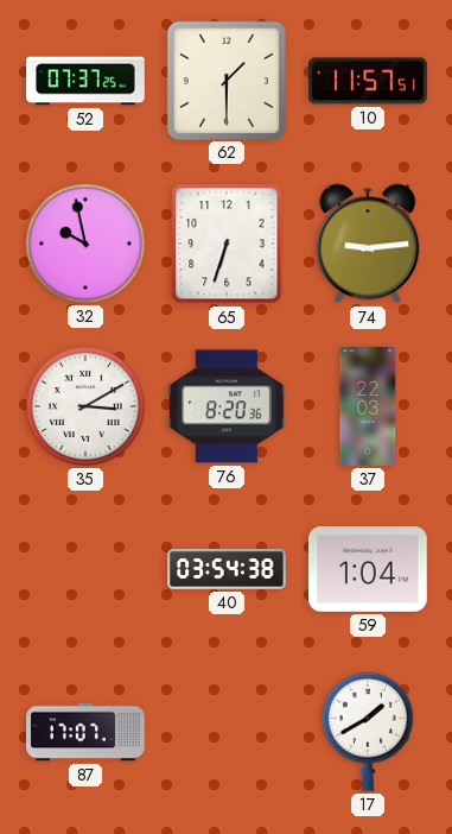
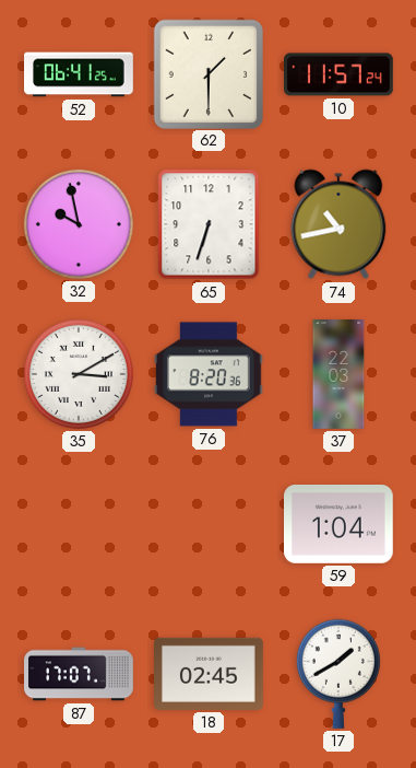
52: 07:37 -> 06:41 (79, 74)
10: 11:57:51 -> 11:57:24 (340, 74)
74: 9:14 -> 10:43 (338, 224)
40: 03:54 -> none (227, 569)
18: none -> 02:45 (210, 674)
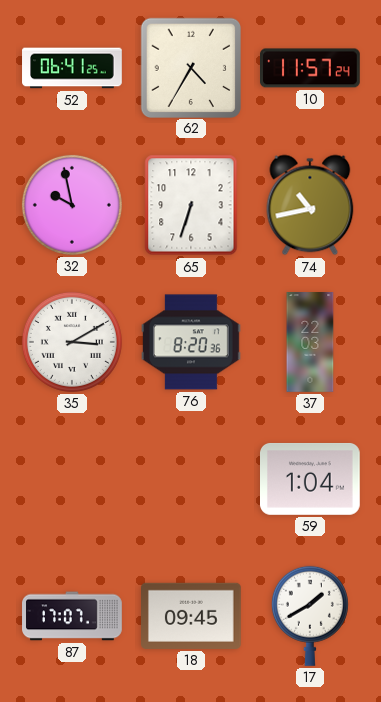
62: 1:30 -> 4:35 (190, 67)
18: 02:45 -> 09:45 (192, 616)
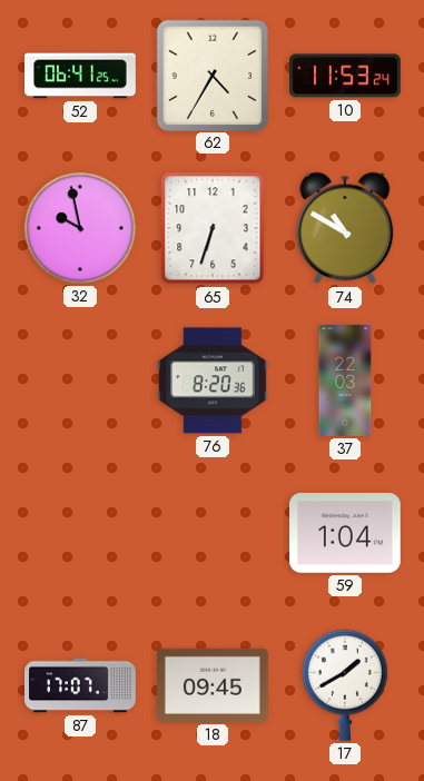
10: 11:57 -> 11:53 (346, 76)
74: 10:43 -> 10:50 (345, 228)
35: 3:10 -> none (72, 342)
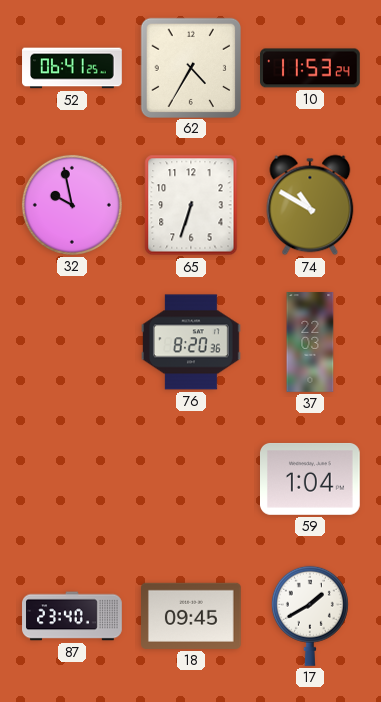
87: 17:07 -> 23:40 (72, 616)
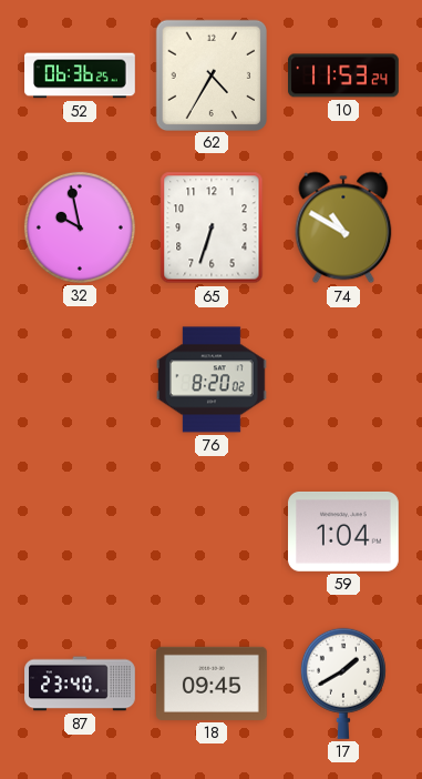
52: 06:41 -> 06:36 (80, 75)
76: 8:20:36 -> 8:20:02 (213, 380)
37: 22:03 -> none (310, 342)
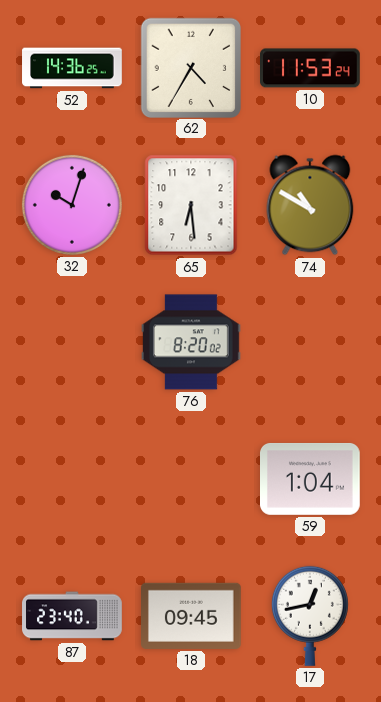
52: 06:36 -> 14:36 (72, 68)
32: 9:58 -> 10:03 (72, 205)
65: 6:33 -> 6:29 (191, 205)
17: 1:40 -> 12:43 (310, 616)
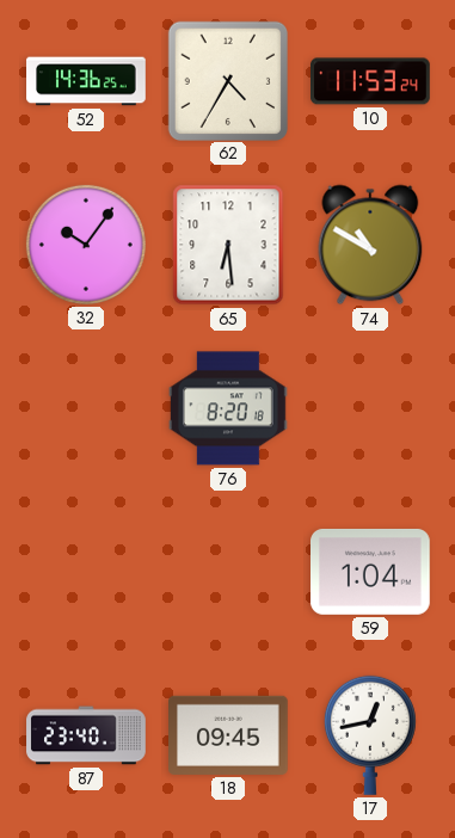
32: 10:03 -> 10:06 (86, 245)
76: 8:20:02 -> 8:20:18 (229, 408)
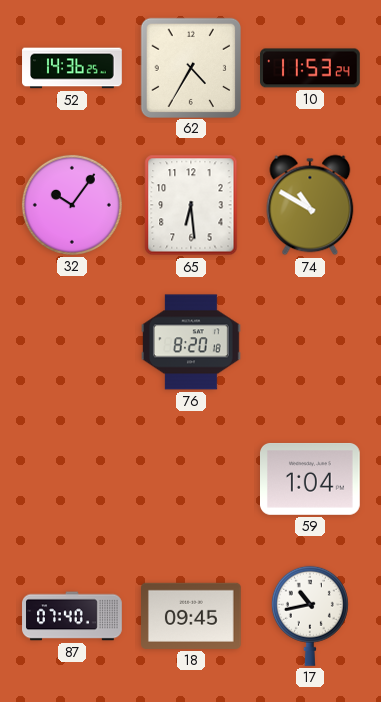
87: 23:40 -> 07:40 (72, 616)
17: 12:43 -> 10:43 (310, 616)
